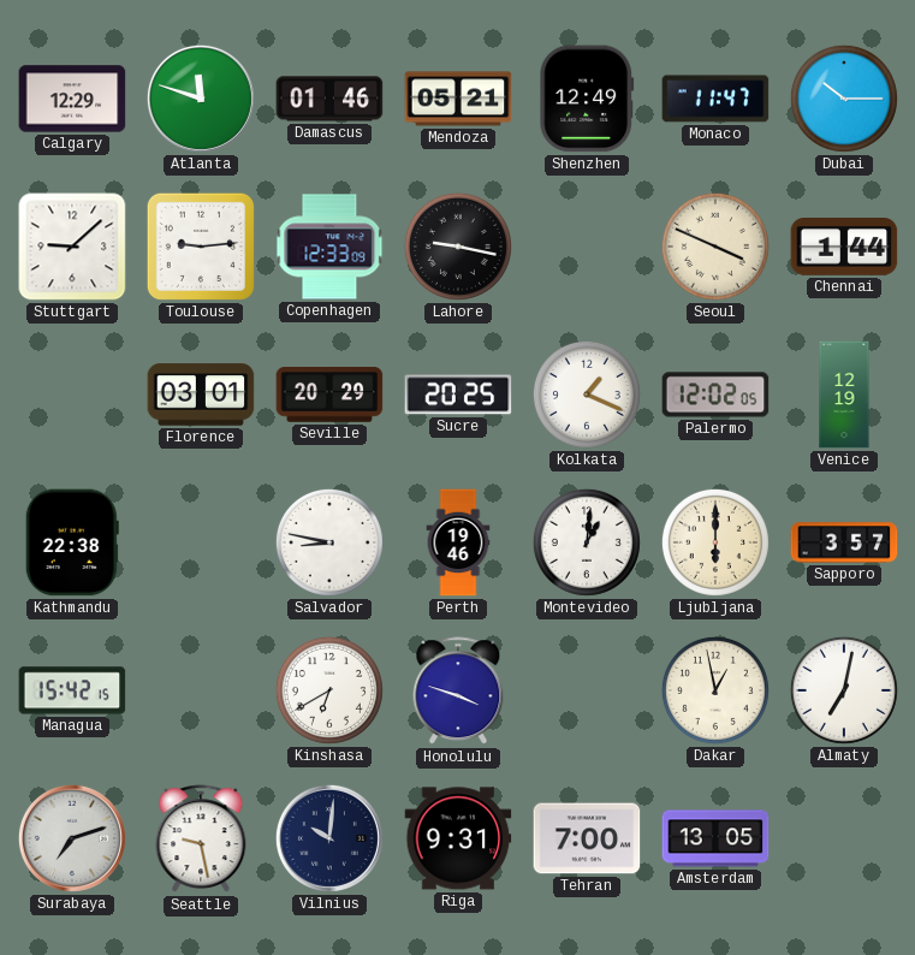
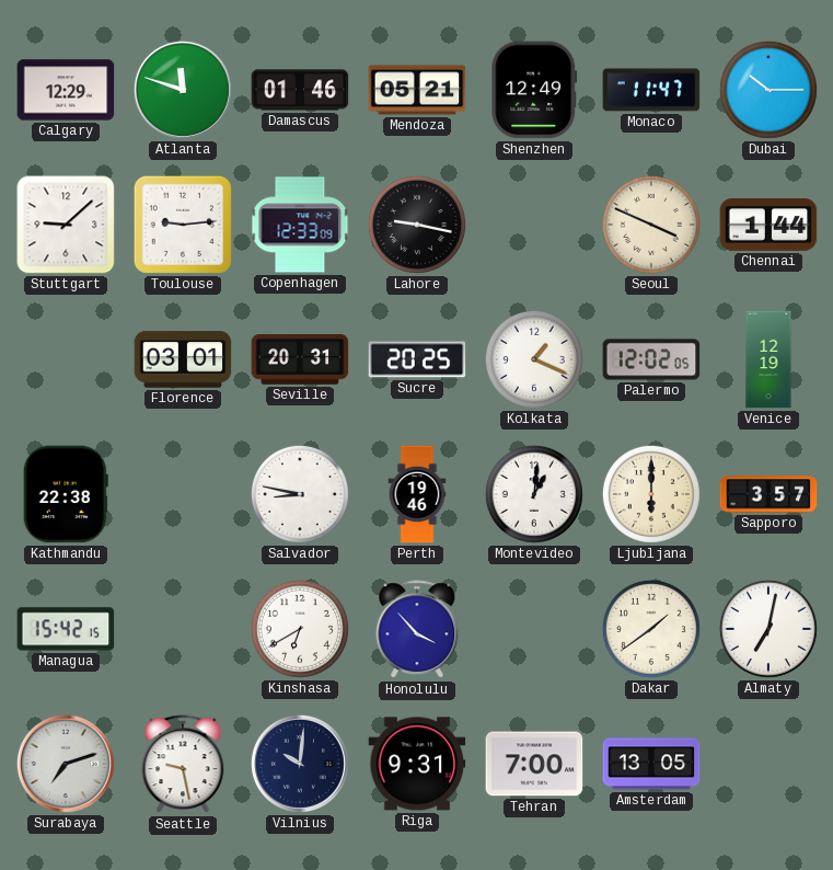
Seville: 20:29 -> 20:31 (300, 360)
Honolulu: 3:48 -> 3:53 (417, 630)
Dakar: 12:58 -> 1:39 (651, 629)
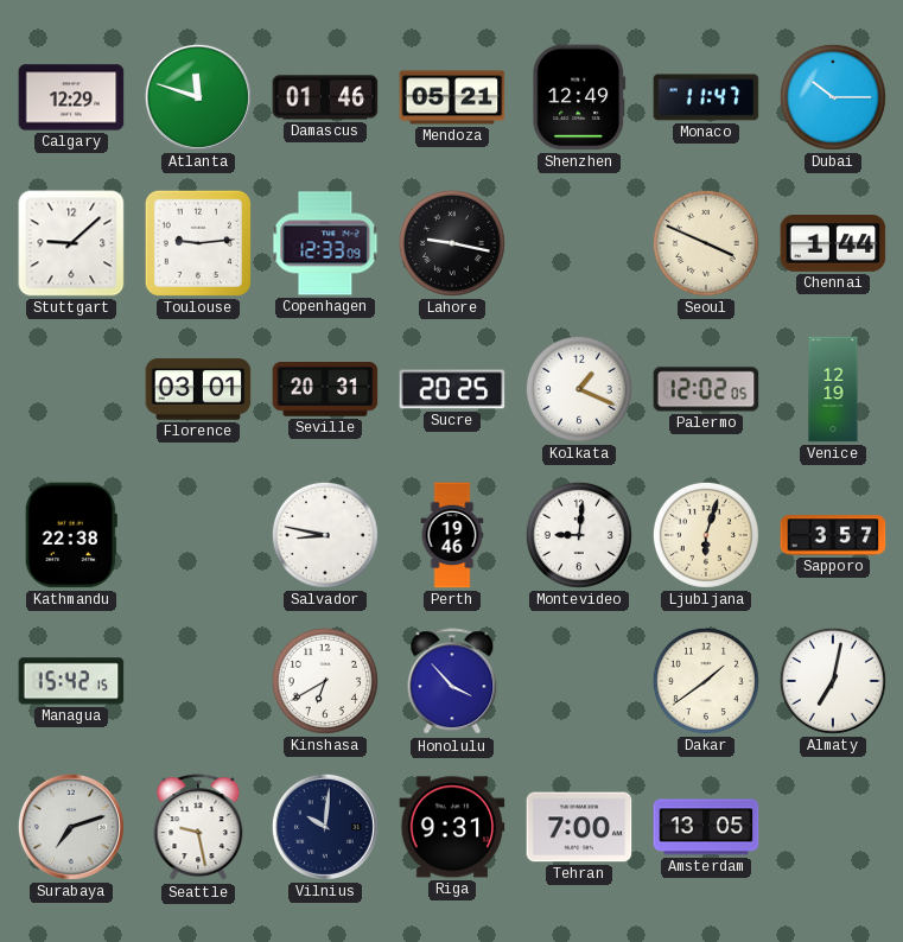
Montevideo: 1:01 -> 9:01 (579, 535)
Ljubljana: 6:00 -> 6:03 (706, 535)
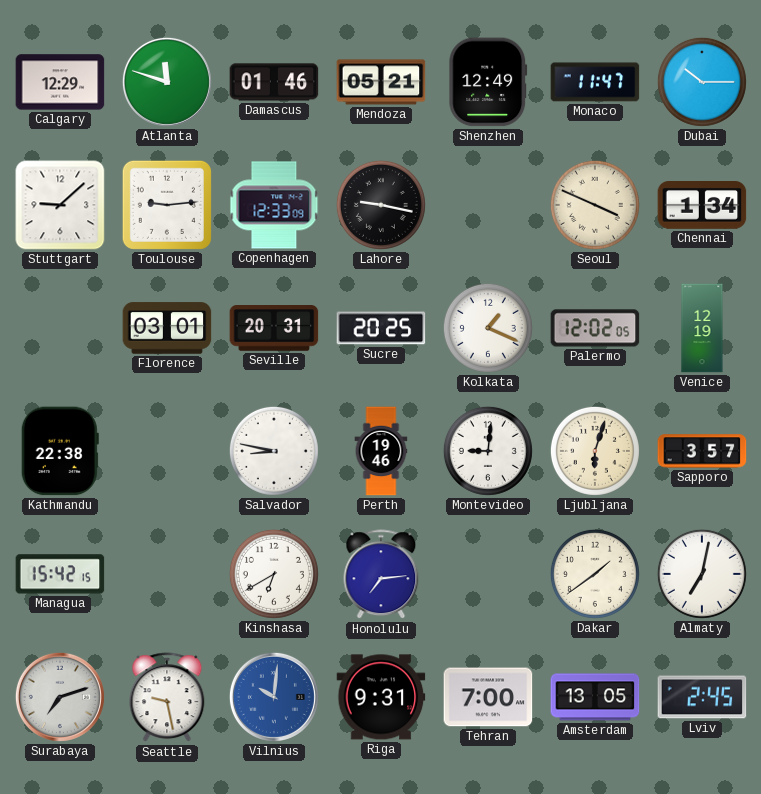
Chennai: 1:44 -> 1:34 (702, 206)
Honolulu: 3:53 -> 7:14 (381, 575)
Vilnius dial: navy -> blue (274, 697)
Lviv: none -> 2:45 (702, 697)
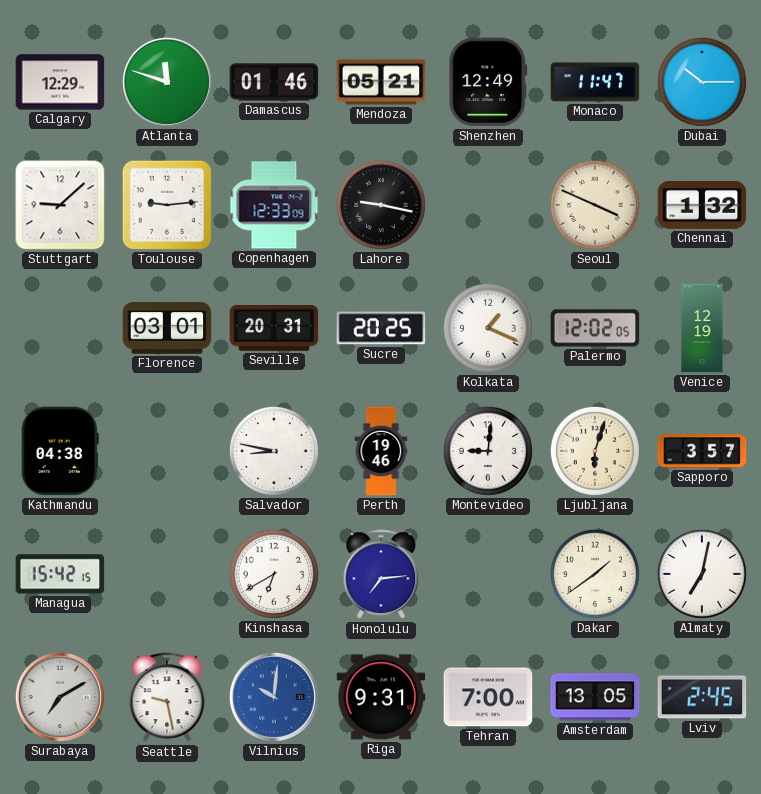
Chennai: 1:34 -> 1:32 (702, 206)
Kathmandu: 22:38 -> 04:38 (60, 451)
Surabaya: 7:12 -> 7:10 (60, 697)
